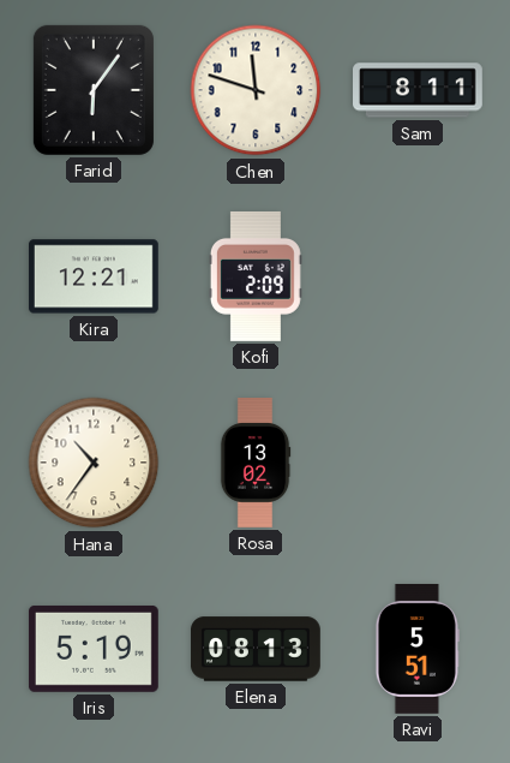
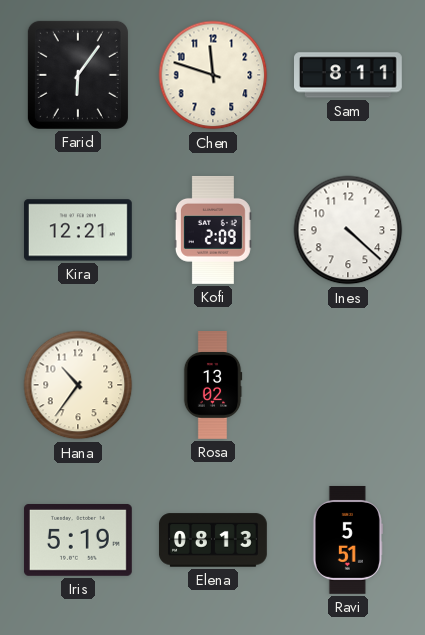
Ines: none -> 4:22 (348, 230)
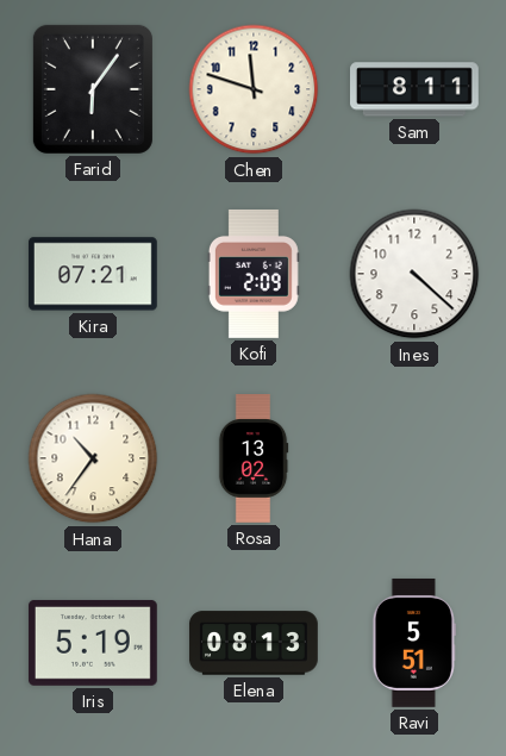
Kira: 12:21 -> 07:21 (93, 274)
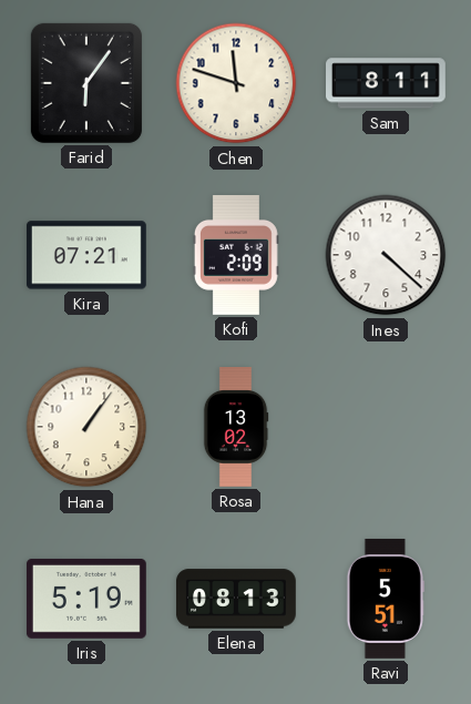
Hana: 10:36 -> 1:06 (86, 427)
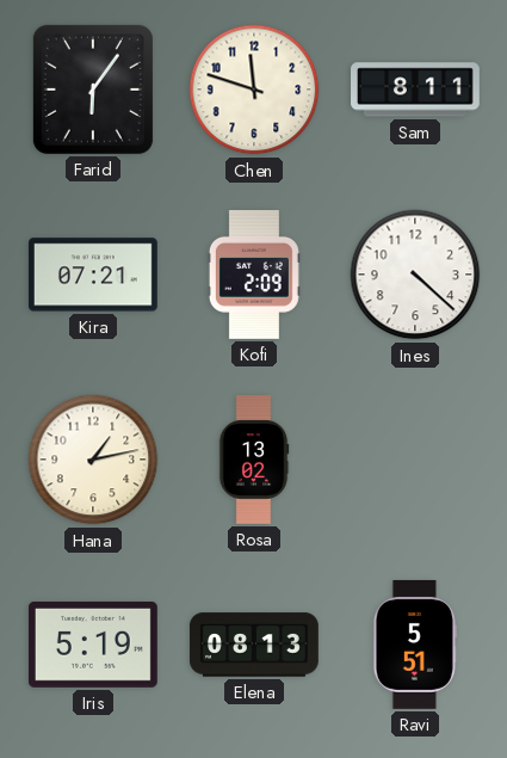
Hana: 1:06 -> 1:13 (93, 460)
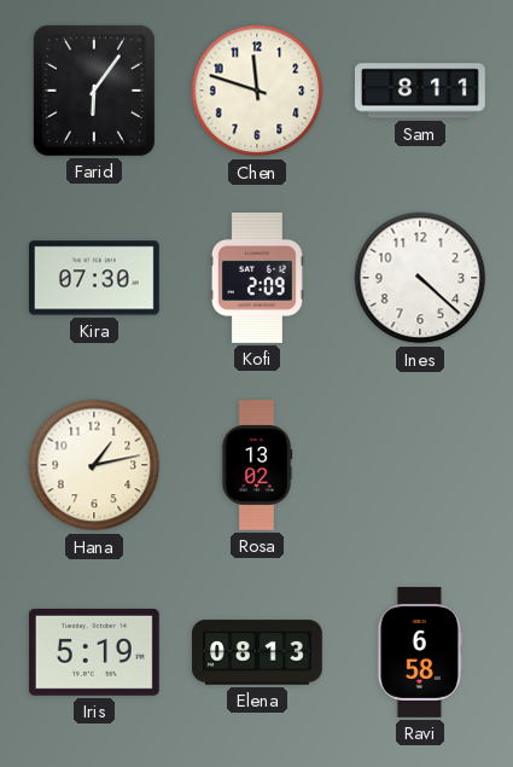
Kira: 07:21 -> 07:30 (94, 278)
Ravi: 5:51 -> 6:58 (420, 652)
